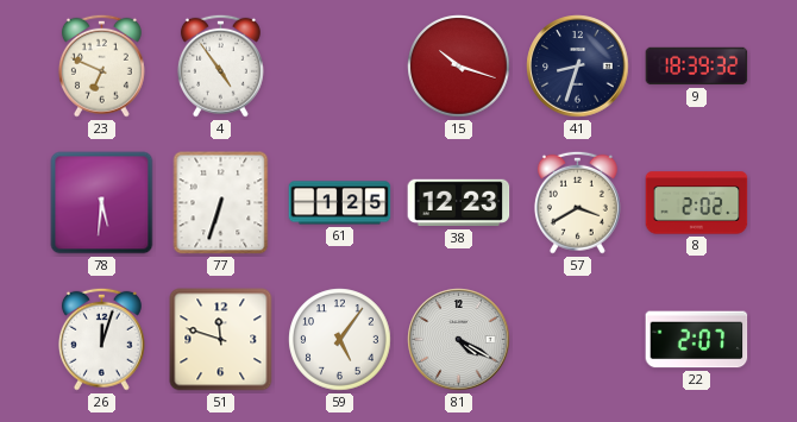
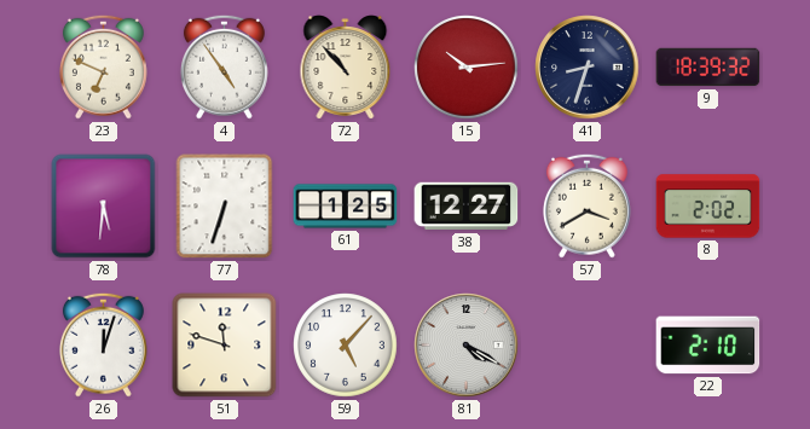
72: none -> 10:53 (346, 68)
15: 10:18 -> 10:14 (467, 68)
38: 12:23 -> 12:27 (467, 207)
59: 5:06 -> 5:07 (346, 346)
22: 2:07 -> 2:10 (708, 346)
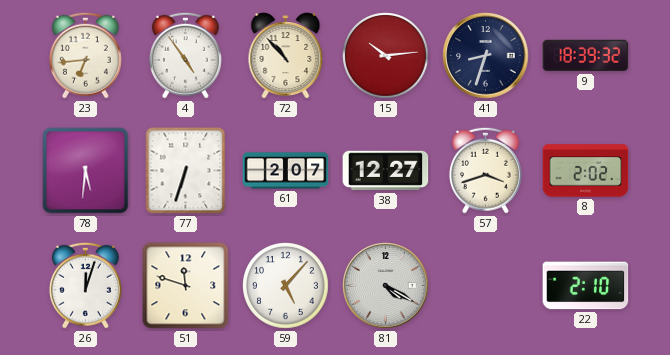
23: 6:49 -> 6:44 (85, 55)
61: 1:25 -> 2:07 (286, 171)
57: 3:40 -> 3:42 (485, 170)
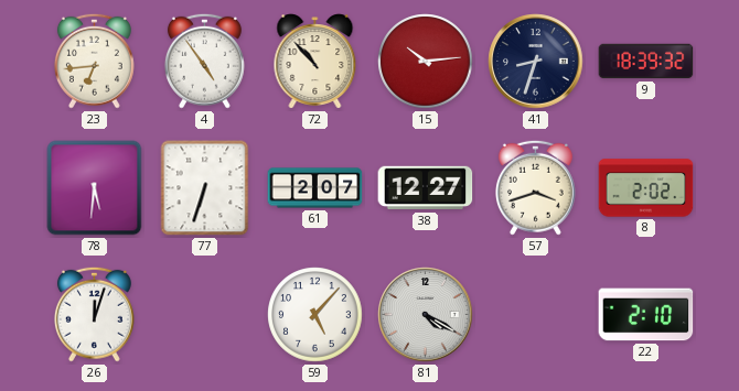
51: 11:48 -> none (186, 286)
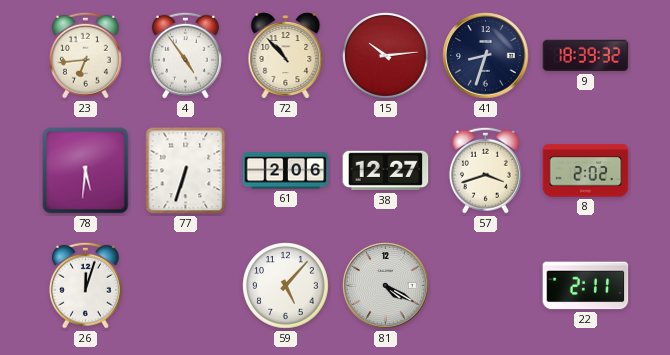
61: 2:07 -> 2:06 (286, 171)
22: 2:10 -> 2:11 (586, 286)
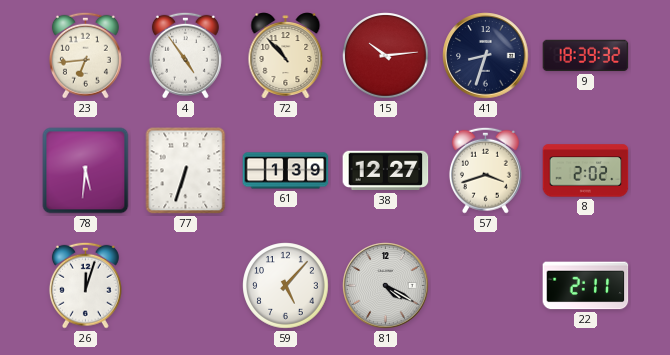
61: 2:06 -> 1:39 (286, 171)
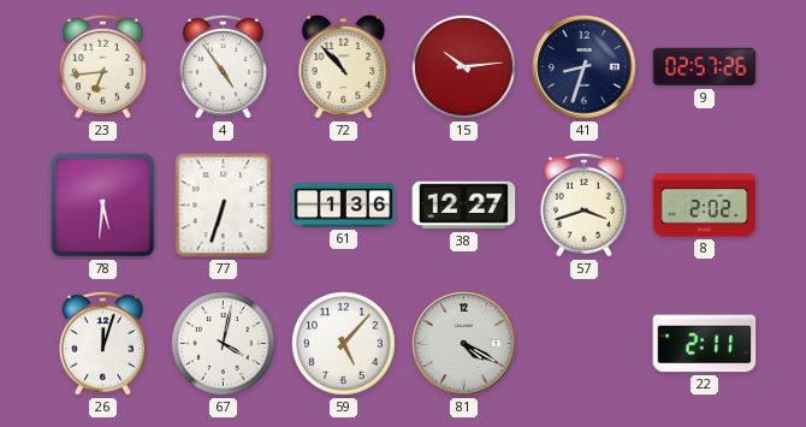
9: 18:39 -> 02:57 (705, 67)
61: 1:39 -> 1:36 (344, 206)
67: none -> 4:02 (224, 344)
